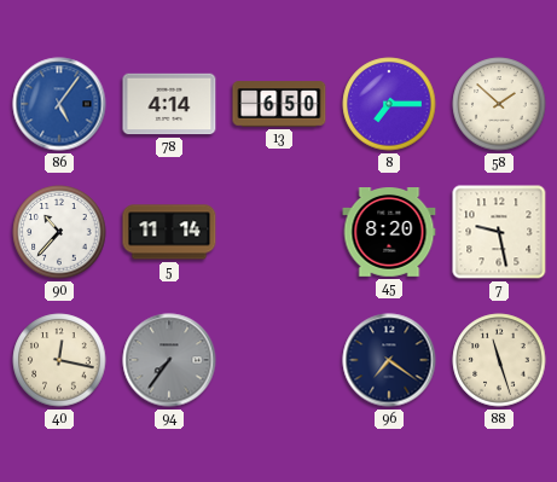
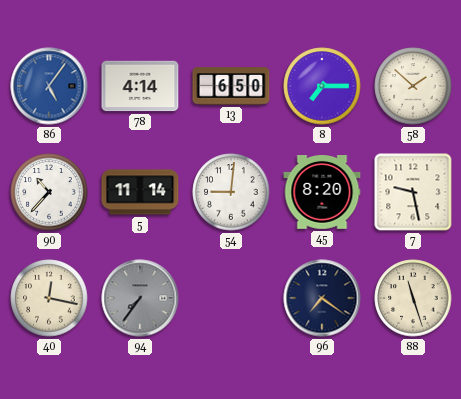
54: none -> 9:01 (231, 192)
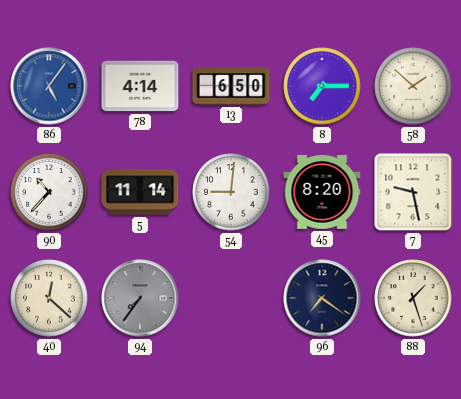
40: 12:17 -> 12:22 (49, 298)
88: 11:27 -> 1:27 (413, 298)
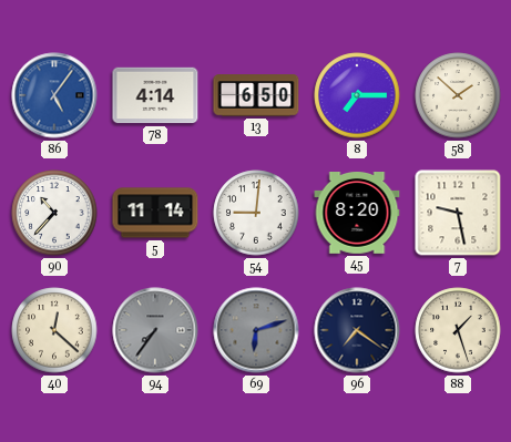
69: none -> 6:12 (256, 330)
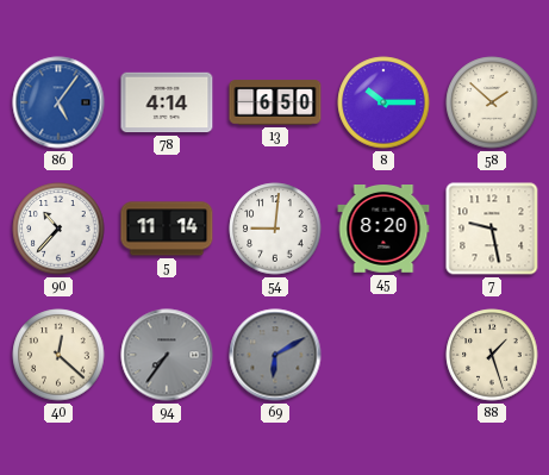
8: 7:15 -> 10:15 (383, 102)
69: 6:12 -> 6:10 (275, 355)
96: 7:21 -> none (357, 330)
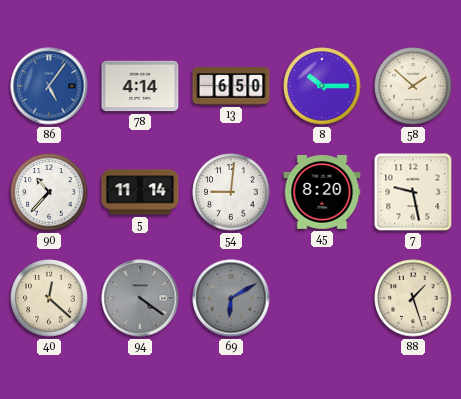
94: 7:36 -> 4:21 (140, 298)
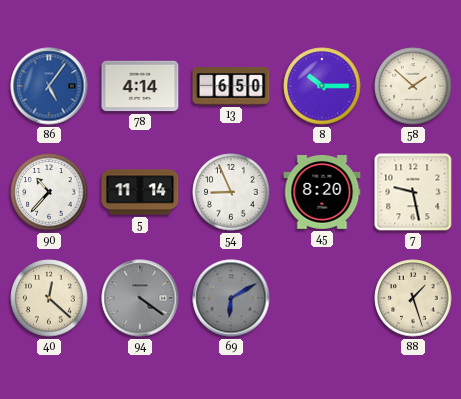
54: 9:01 -> 8:56 (231, 192)
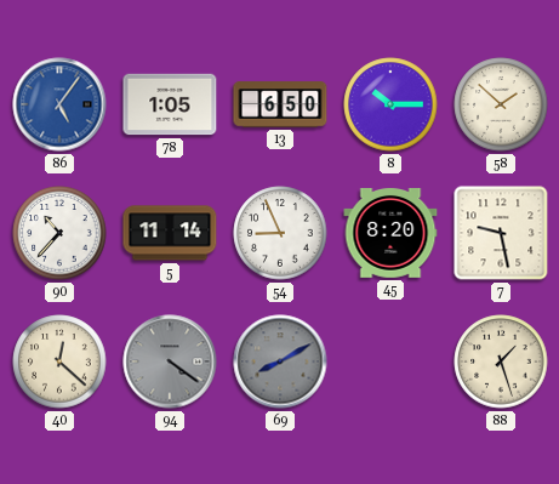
78: 4:14 -> 1:05 (170, 104)
69: 6:10 -> 8:10 (280, 361)
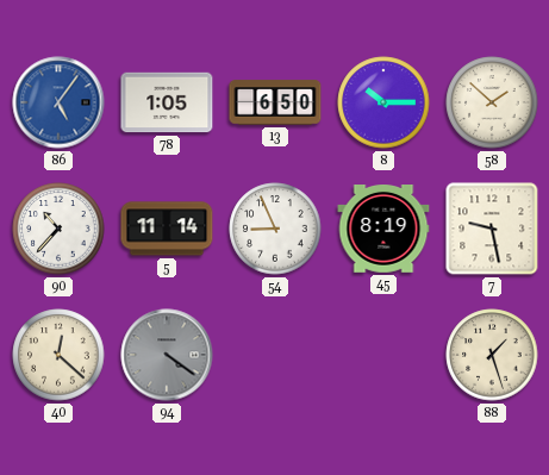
45: 8:20 -> 8:19 (383, 230)
69: 8:10 -> none (280, 361)
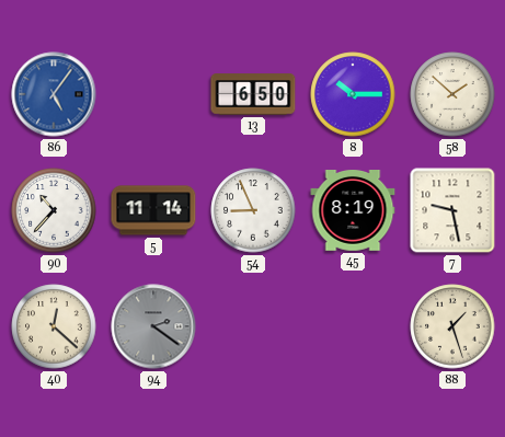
78: 1:05 -> none (167, 102)
94: 4:21 -> 2:21 (153, 326)
